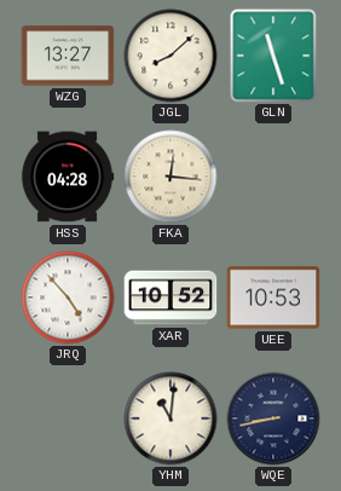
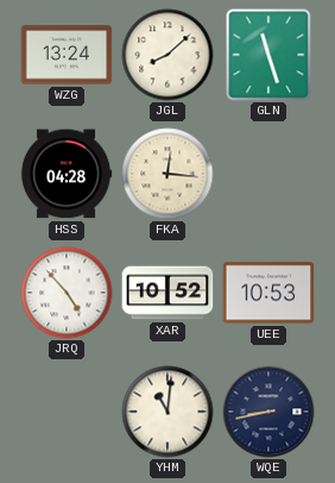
WZG: 13:27 -> 13:24 (67, 55)
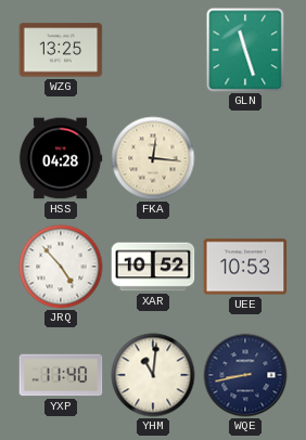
WZG: 13:24 -> 13:25 (61, 50)
JGL: 8:08 -> none (167, 55)
YXP: none -> 11:40 (61, 375)
